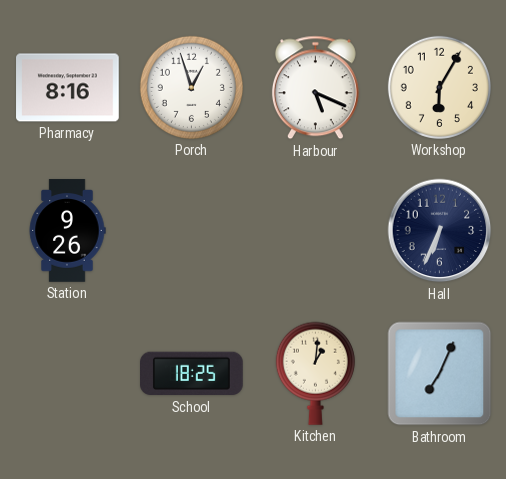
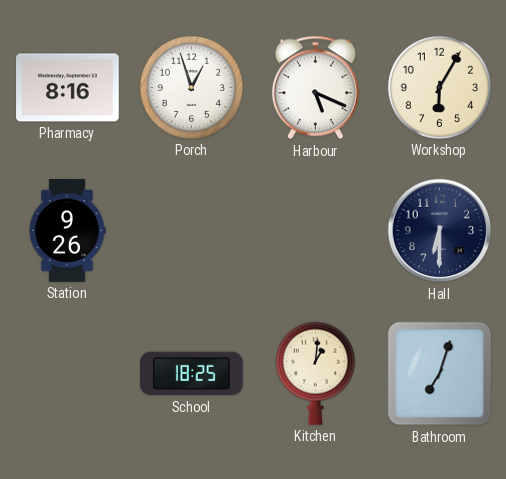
Hall: 6:34 -> 6:30 (440, 231)
Bathroom: 7:04 -> 7:03 (440, 374)
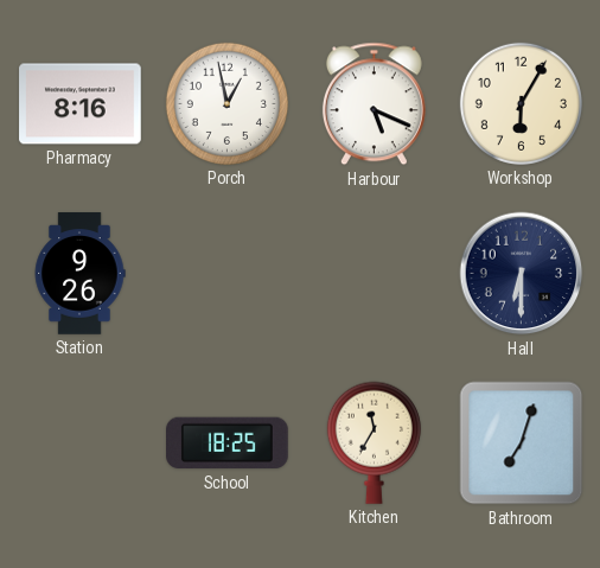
Porch: 12:57 -> 12:58 (226, 103)
Kitchen: 1:01 -> 11:35 (374, 442)
